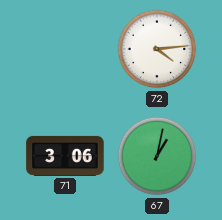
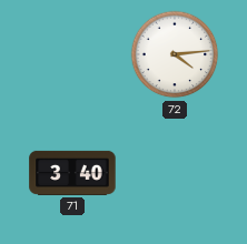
71: 3:06 -> 3:40 (72, 173)
67: 1:02 -> none (157, 156)
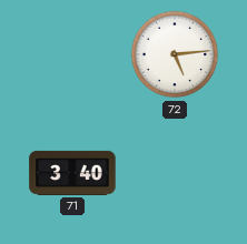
72: 4:14 -> 5:14 (175, 54)
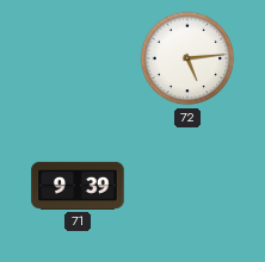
71: 3:40 -> 9:39 (78, 186)
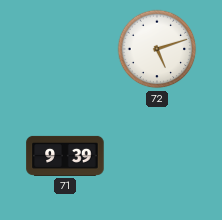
72: 5:14 -> 5:12 (157, 49)
